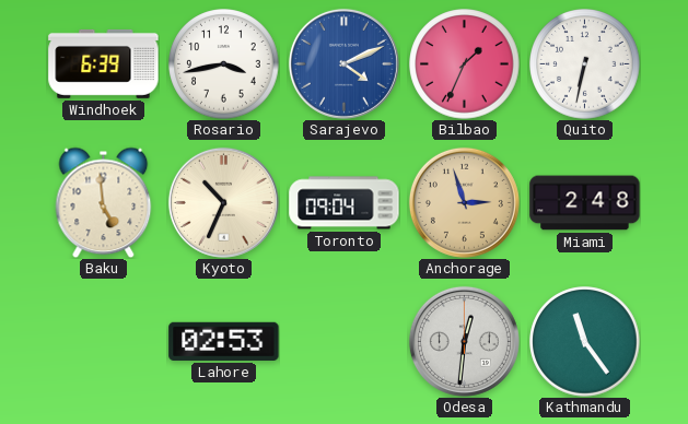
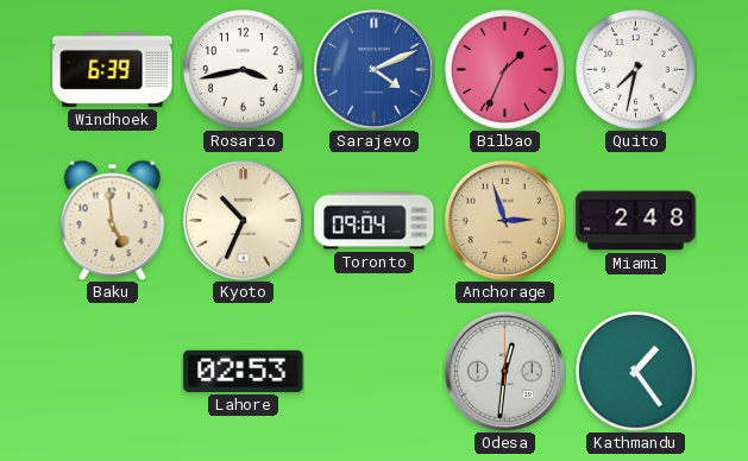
Quito: 6:32 -> 7:32 (636, 70)
Kathmandu: 11:24 -> 1:24 (636, 372)
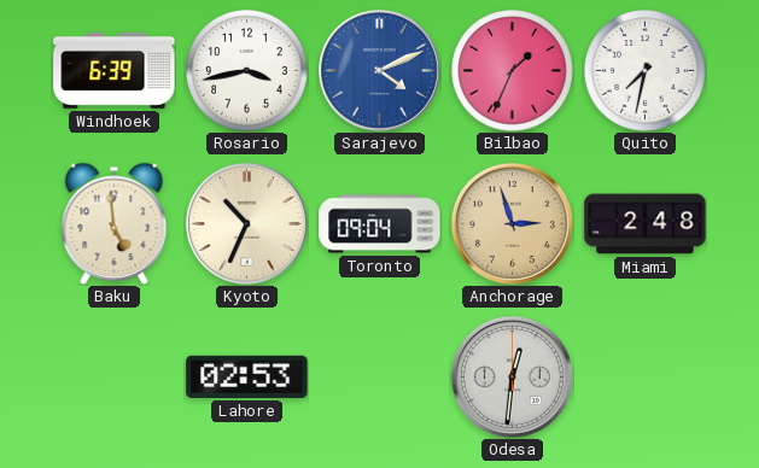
Kathmandu: 1:24 -> none (636, 372)
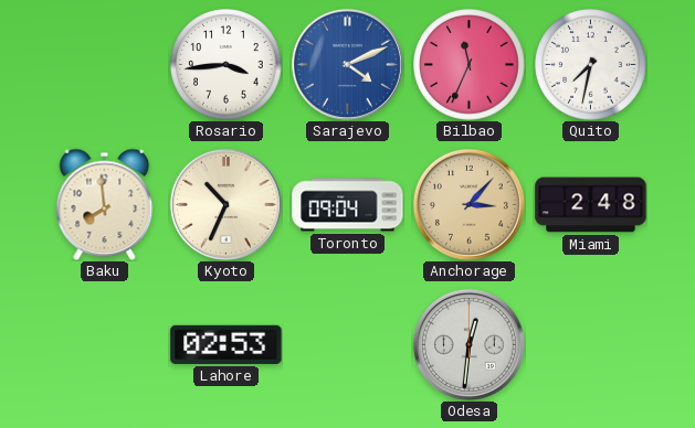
Windhoek: 6:39 -> none (115, 70)
Rosario: 3:43 -> 3:44 (227, 65)
Bilbao: 1:34 -> 11:34 (470, 65)
Baku: 4:59 -> 7:59 (105, 204)
Anchorage: 2:57 -> 3:07 (468, 204)
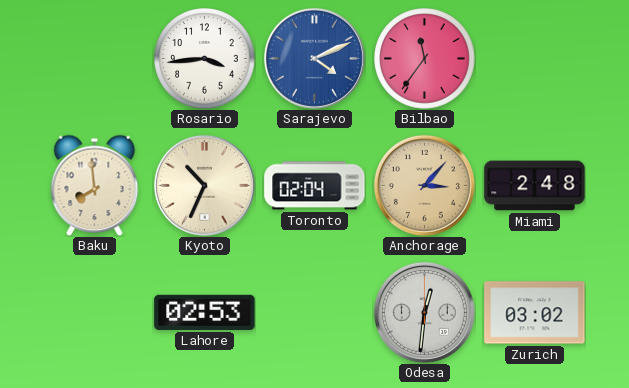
Bilbao: 11:34 -> 11:36 (425, 59)
Quito: 7:32 -> none (591, 65)
Toronto: 09:04 -> 02:04 (315, 186)
Zurich: none -> 03:02 (535, 313)
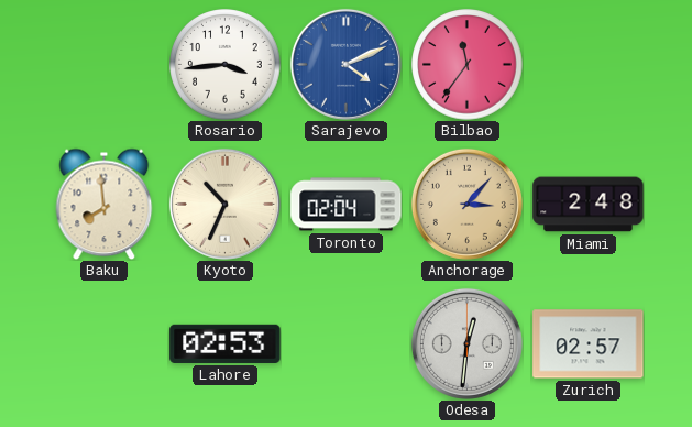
Zurich: 03:02 -> 02:57 (589, 344)
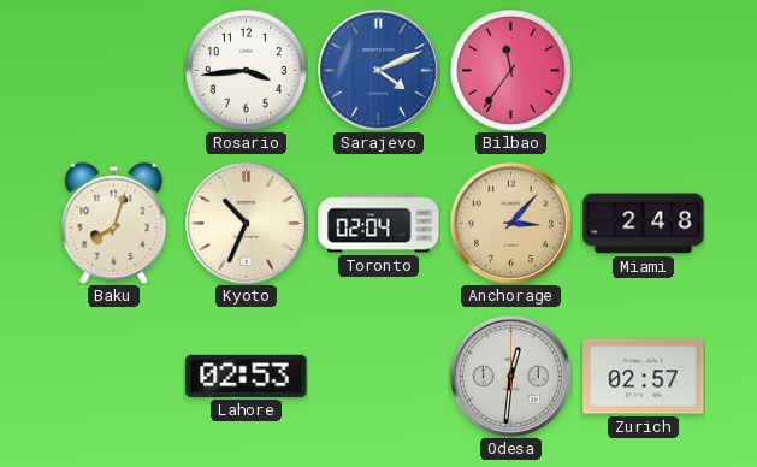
Baku: 7:59 -> 8:03 (114, 223)
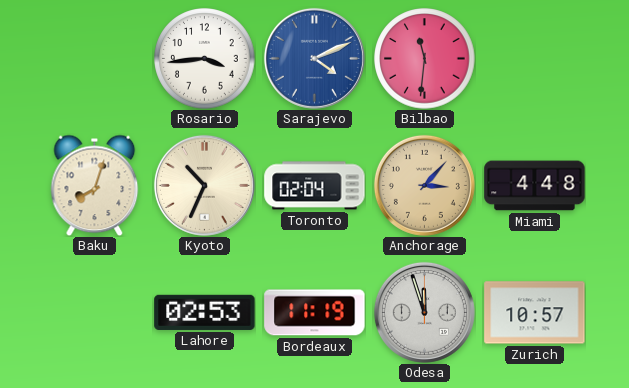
Bilbao: 11:36 -> 11:31 (425, 59)
Miami: 2:48 -> 4:48 (535, 186)
Bordeaux: none -> 11:19 (315, 313)
Odesa: 12:31 -> 11:57 (424, 312)
Zurich: 02:57 -> 10:57 (535, 313)
